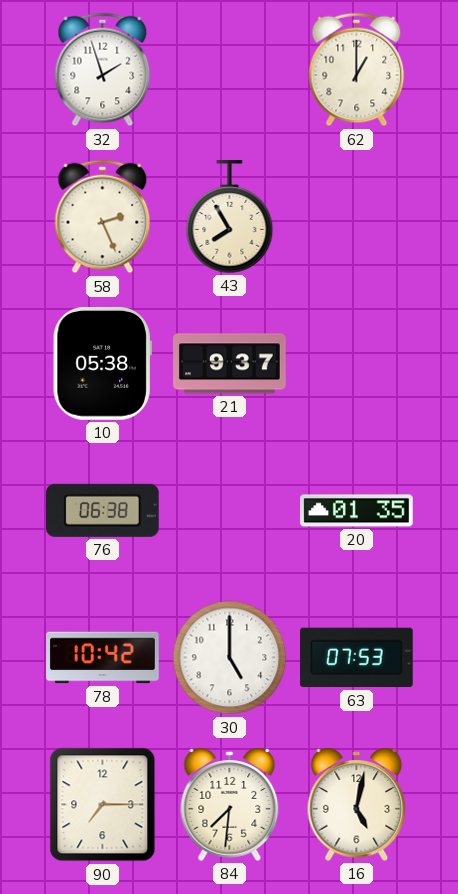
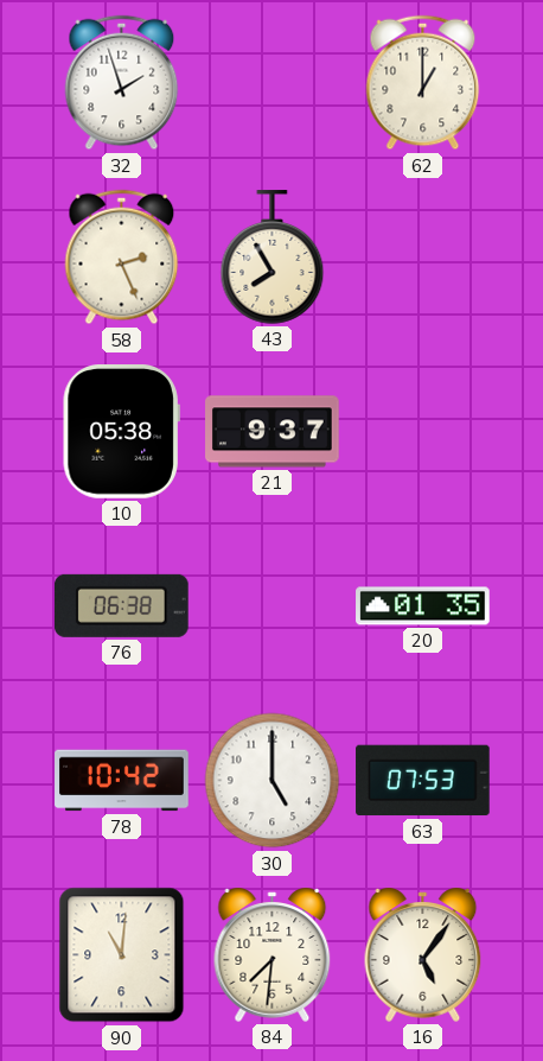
90: 7:15 -> 11:01 (122, 955)
16: 5:02 -> 5:06 (423, 954)
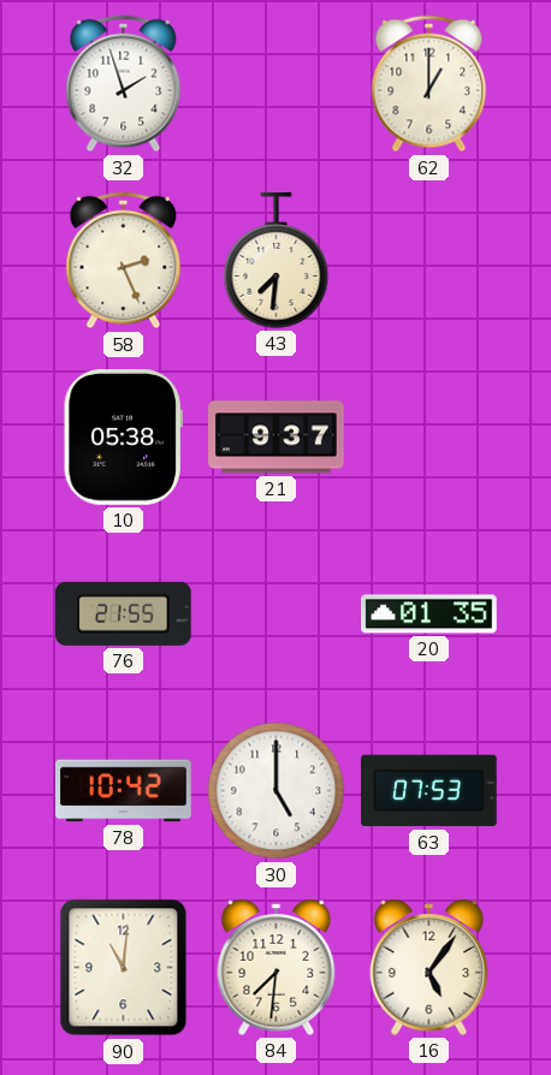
43: 7:55 -> 7:31 (277, 261)
76: 06:38 -> 21:55 (124, 613)
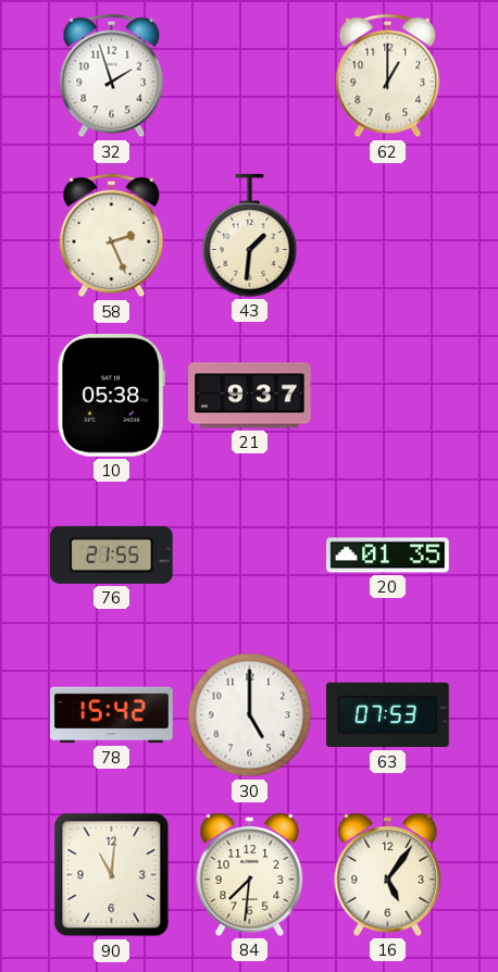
43: 7:31 -> 1:31 (250, 236)
78: 10:42 -> 15:42 (112, 715)
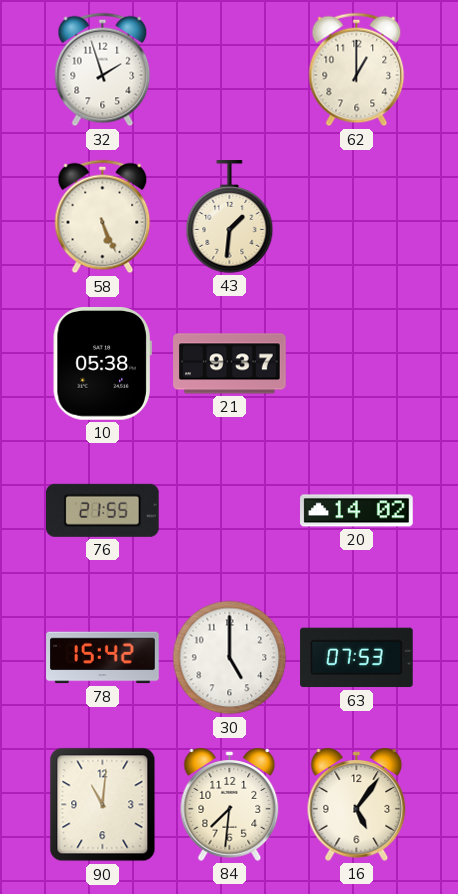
58: 2:26 -> 5:26 (103, 217)
20: 01:35 -> 14:02 (357, 511)
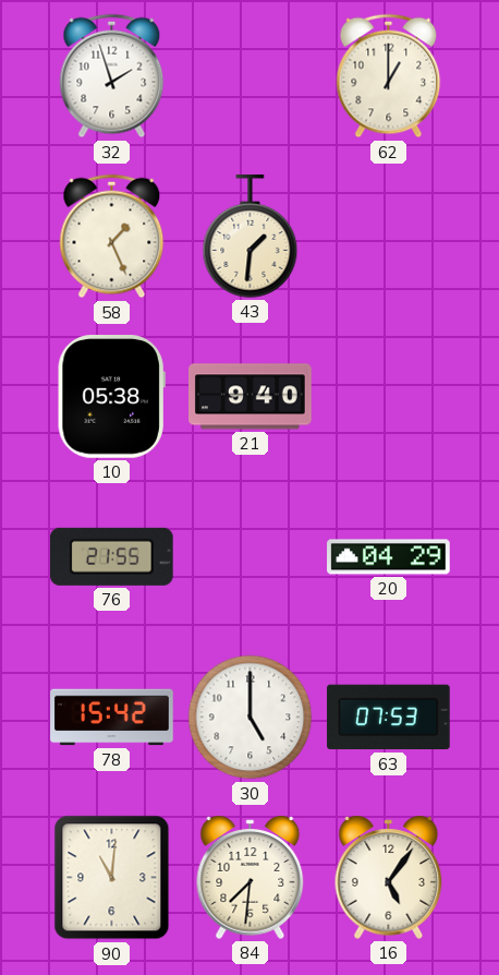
58: 5:26 -> 1:26 (112, 237)
21: 9:37 -> 9:40 (251, 397)
20: 14:02 -> 04:29 (389, 557)
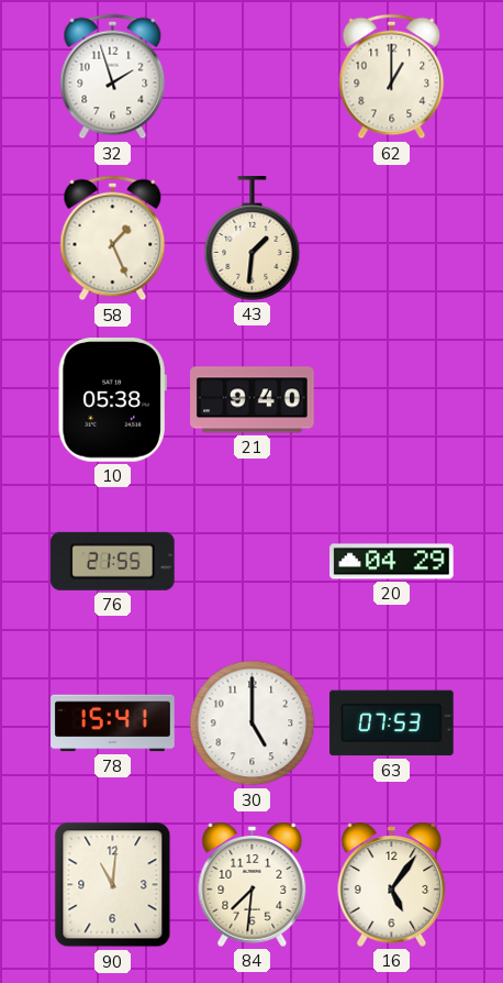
78: 15:42 -> 15:41 (113, 724)
